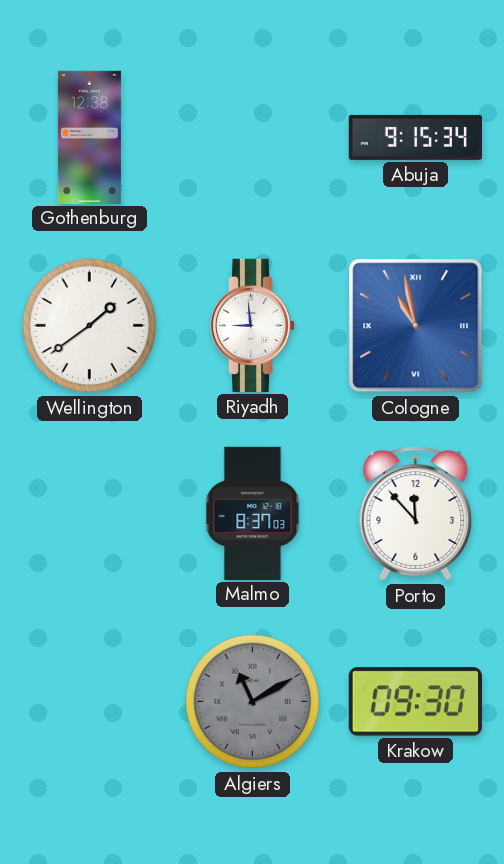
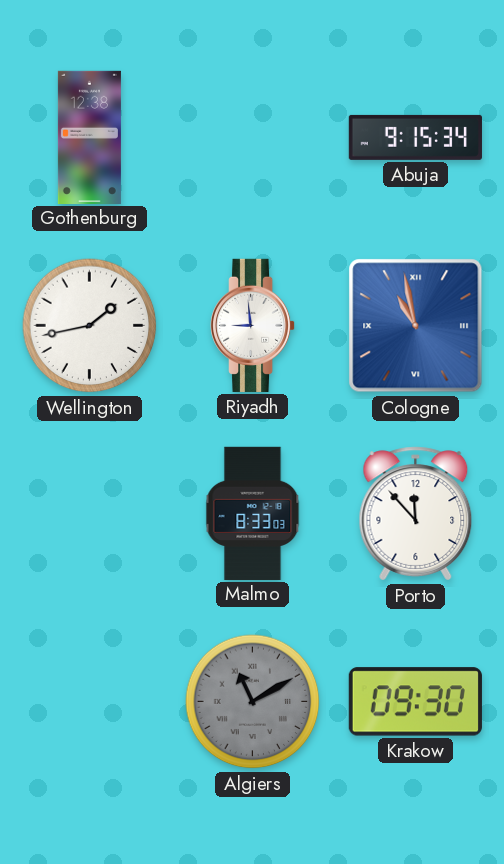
Wellington: 1:39 -> 1:43 (90, 326)
Malmo: 8:37 -> 8:33 (253, 513)
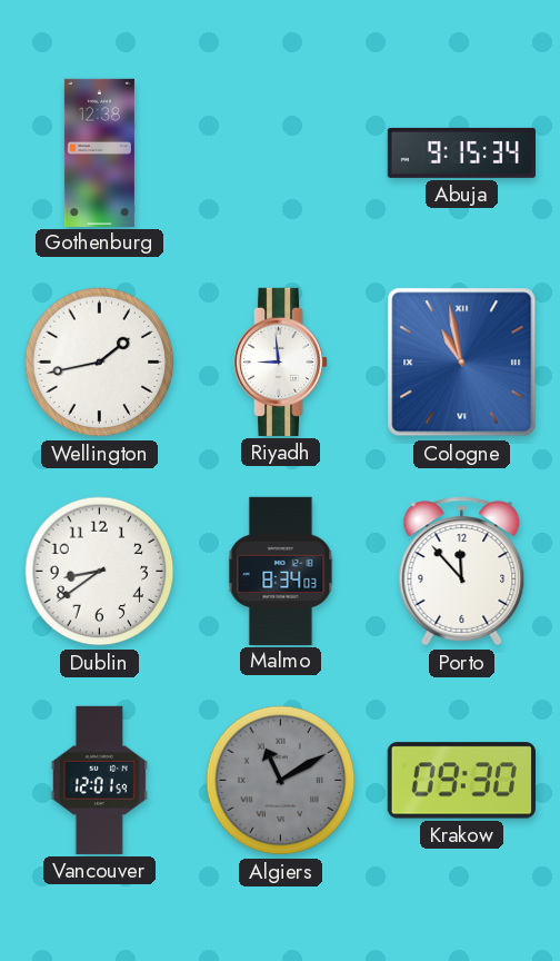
Dublin: none -> 8:39 (100, 572)
Malmo: 8:33 -> 8:34 (281, 571)
Vancouver: none -> 12:01 (100, 780)
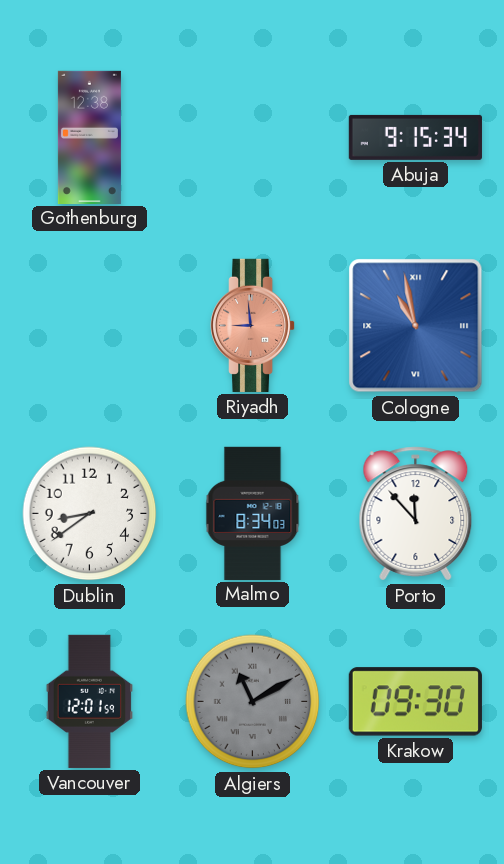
Wellington: 1:43 -> none (100, 363)
Riyadh dial: white -> salmon (254, 325)
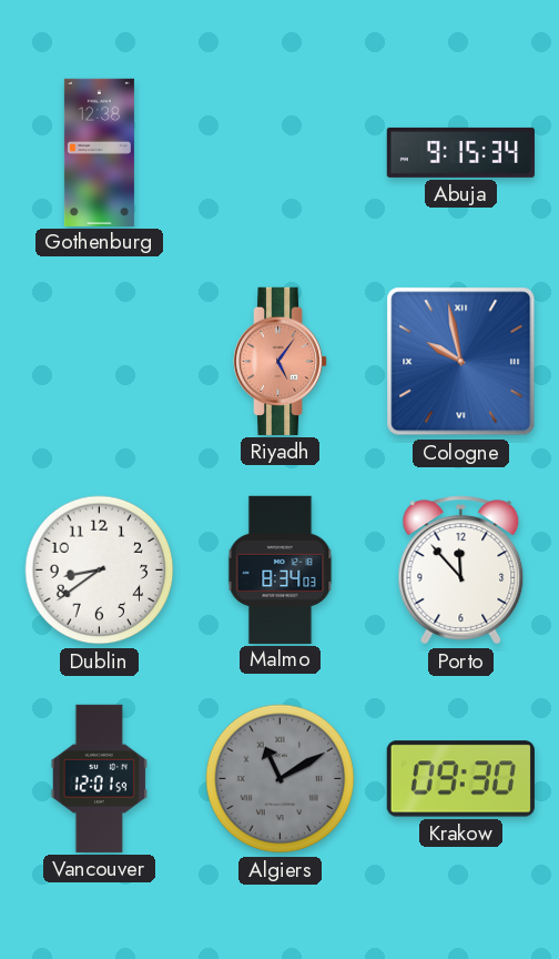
Riyadh: 8:59 -> 5:06 (282, 361)
Cologne: 10:58 -> 9:58 (461, 362)
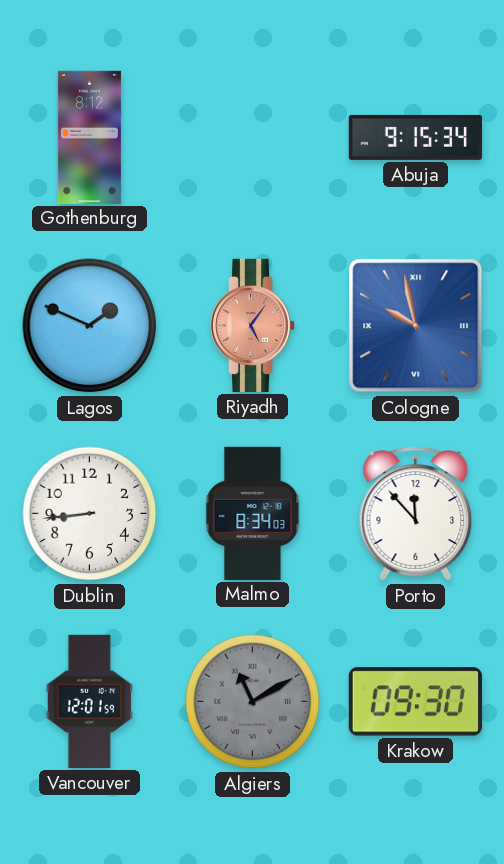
Gothenburg: 12:38 -> 8:12 (89, 137)
Lagos: none -> 1:49 (90, 326)
Dublin: 8:39 -> 8:44 (90, 514)
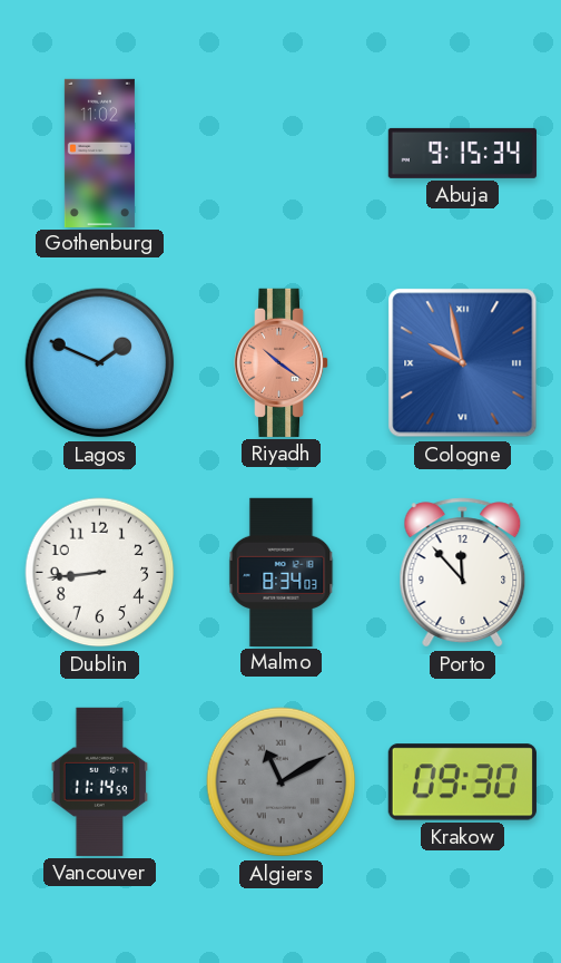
Gothenburg: 8:12 -> 11:02 (99, 153)
Riyadh: 5:06 -> 10:21 (283, 362)
Vancouver: 12:01 -> 11:14 (100, 781)
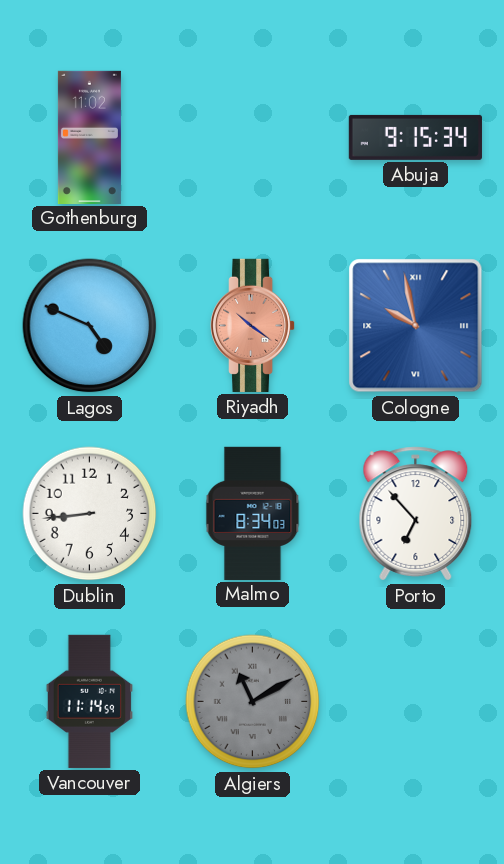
Lagos: 1:49 -> 4:49 (90, 326)
Porto: 11:53 -> 6:53 (416, 514)
Krakow: 09:30 -> none (462, 782)
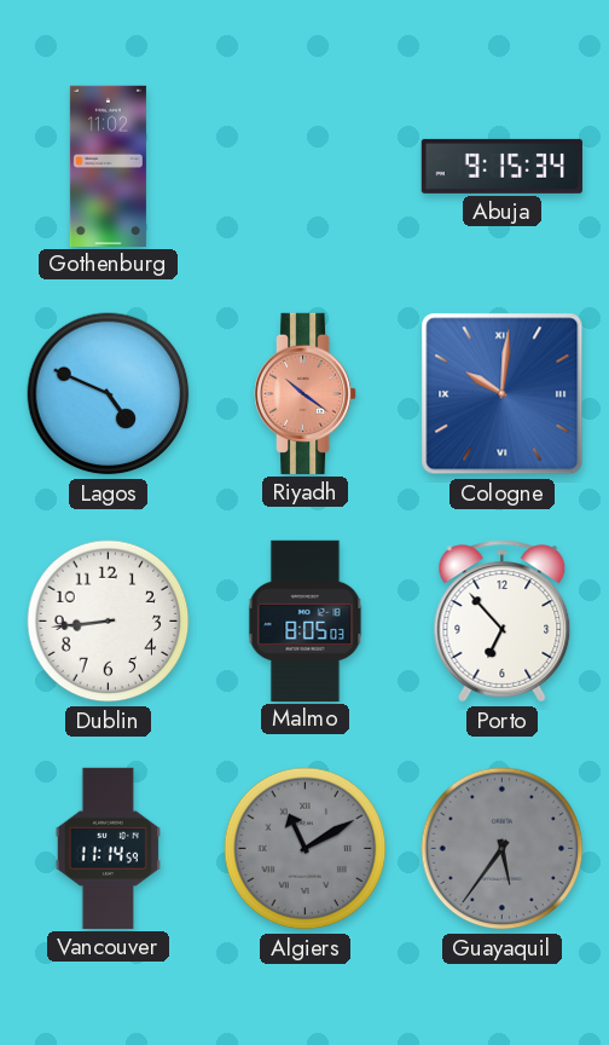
Cologne: 9:58 -> 10:01 (503, 394)
Malmo: 8:34 -> 8:05 (306, 620)
Guayaquil: none -> 5:36 (503, 849)
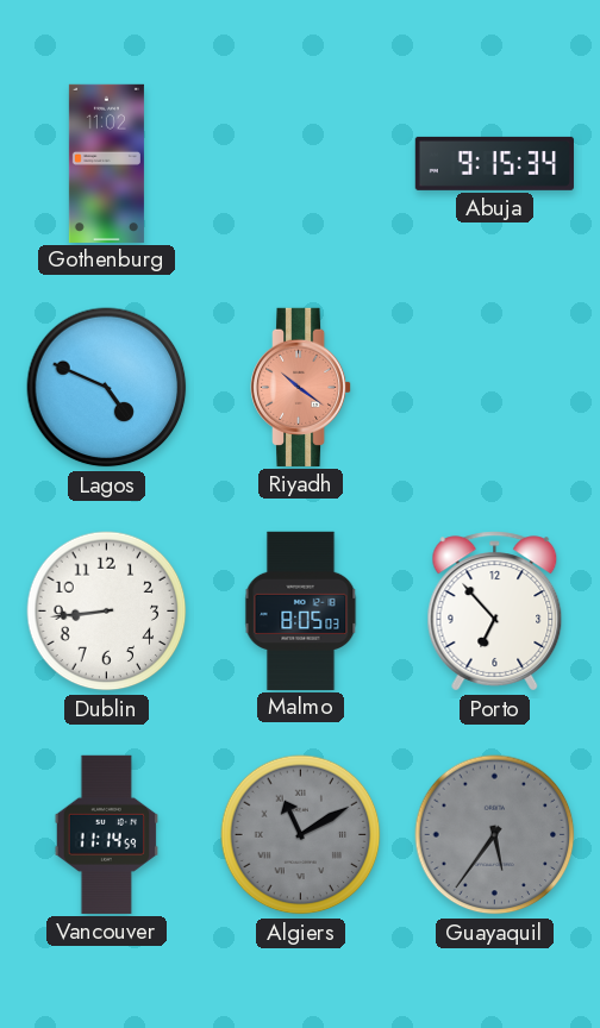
Cologne: 10:01 -> none (503, 394)
